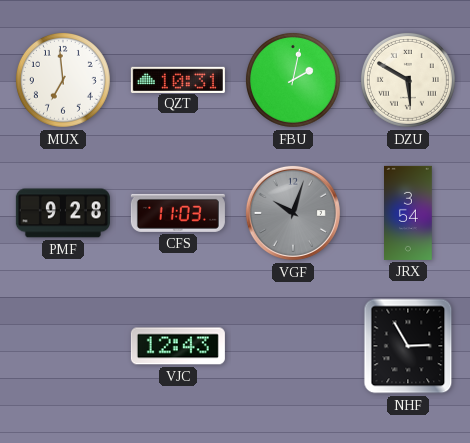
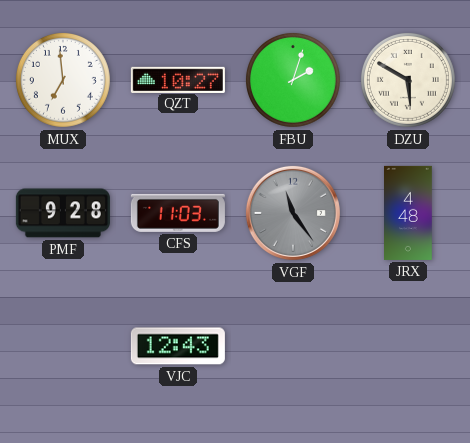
QZT: 10:31 -> 10:27 (178, 79)
FBU: 2:02 -> 2:03 (293, 80)
VGF: 10:03 -> 11:24 (293, 213)
JRX: 3:54 -> 4:48 (408, 213)
NHF: 2:55 -> none (408, 346)
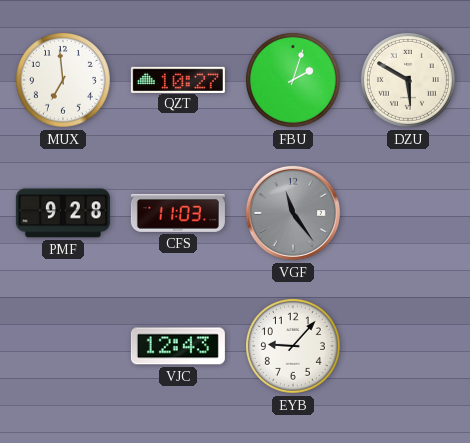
JRX: 4:48 -> none (408, 213)
EYB: none -> 9:07 (293, 346)
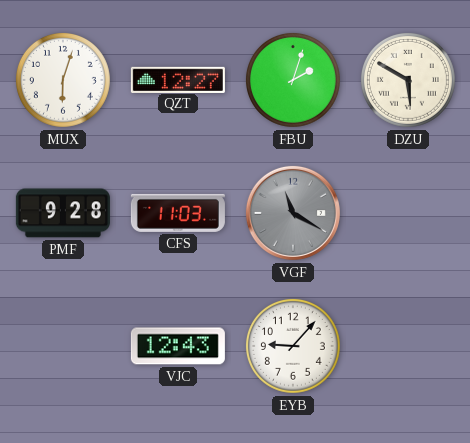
MUX: 6:59 -> 6:03 (63, 80)
QZT: 10:27 -> 12:27 (178, 79)
VGF: 11:24 -> 11:20 (293, 213)
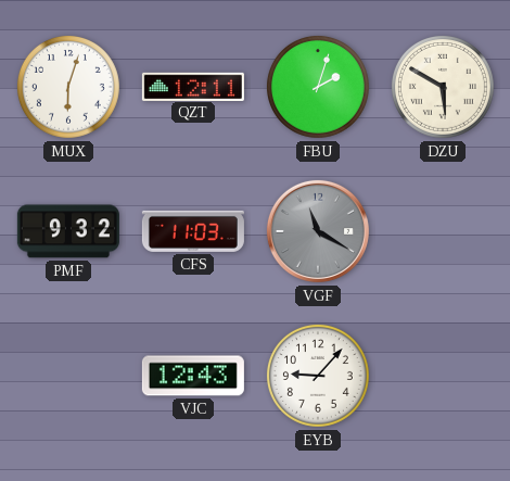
QZT: 12:27 -> 12:11 (193, 86)
PMF: 9:28 -> 9:32 (68, 231)
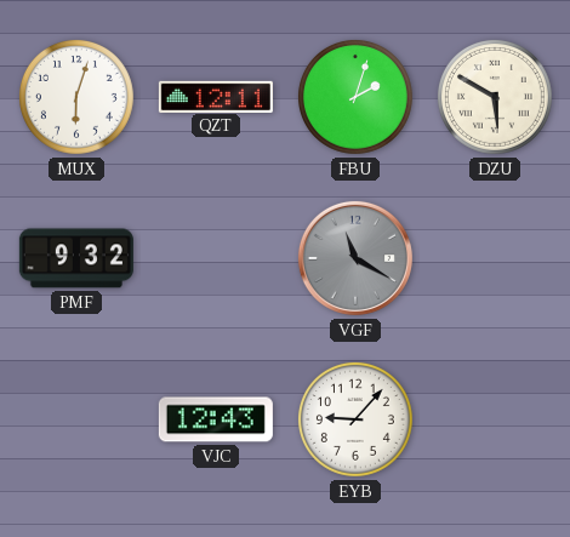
CFS: 11:03 -> none (193, 231)
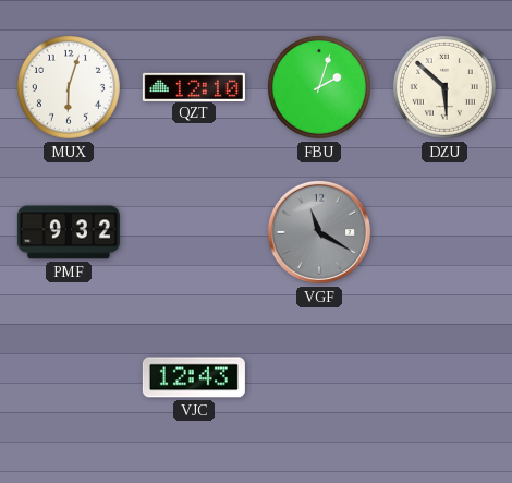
QZT: 12:11 -> 12:10 (194, 86)
DZU: 5:50 -> 5:52 (444, 87)
EYB: 9:07 -> none (355, 419)
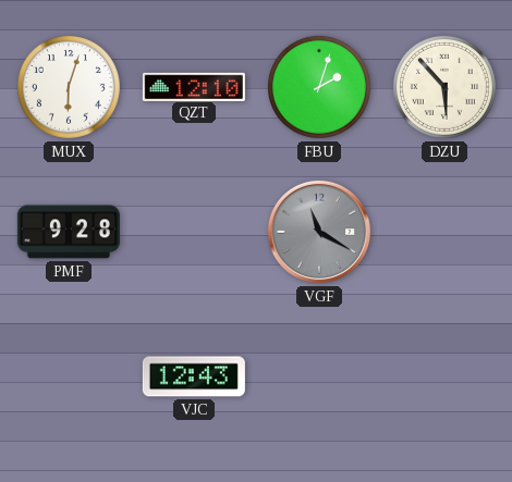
DZU: 5:52 -> 5:53 (444, 87)
PMF: 9:32 -> 9:28 (69, 232)
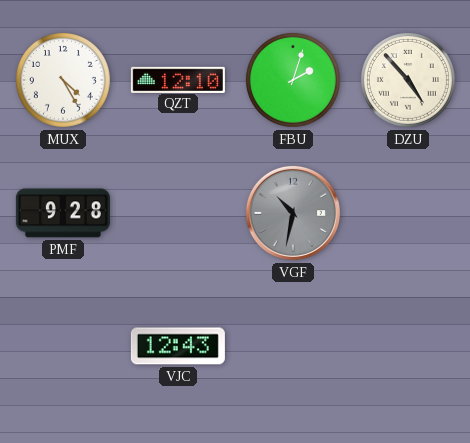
MUX: 6:03 -> 4:25 (63, 80)
DZU: 5:53 -> 4:53 (408, 80)
VGF: 11:20 -> 10:32 (293, 213)
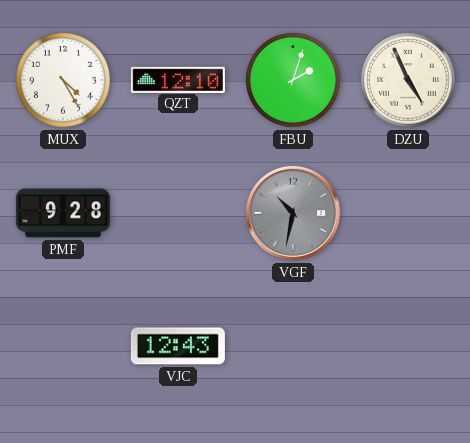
DZU: 4:53 -> 4:56 (408, 80)
